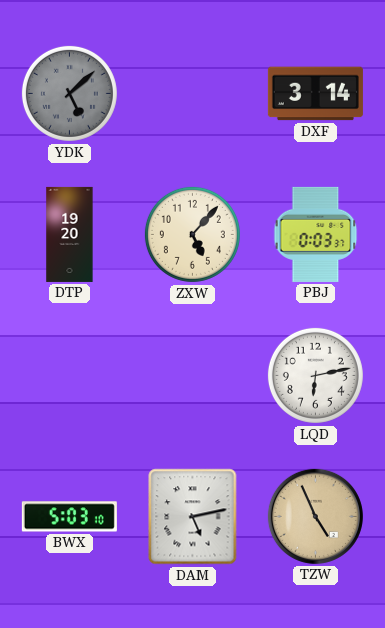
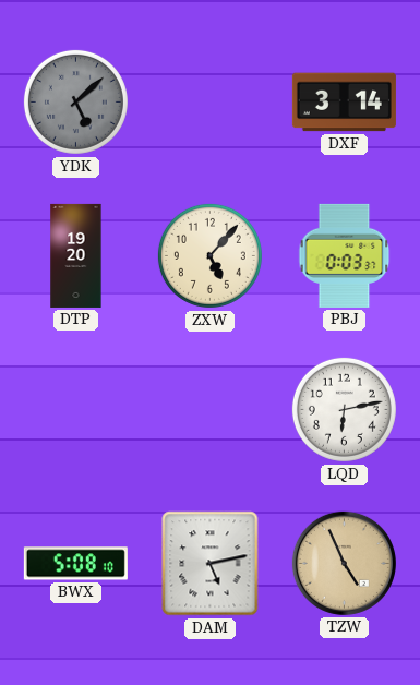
BWX: 5:03 -> 5:08 (75, 564)
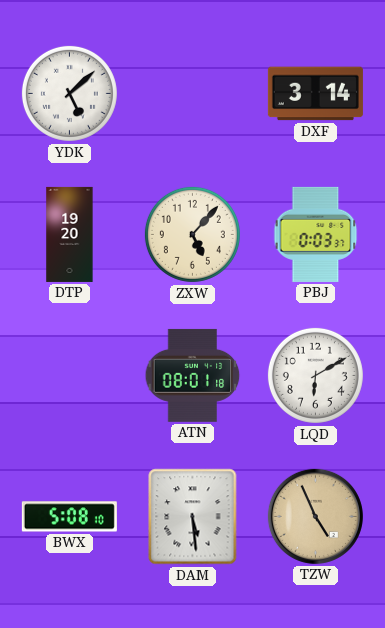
YDK dial: grey -> white (69, 93)
ATN: none -> 08:01 (193, 375)
LQD: 6:13 -> 6:10 (315, 375)
DAM: 5:13 -> 5:29 (193, 517)
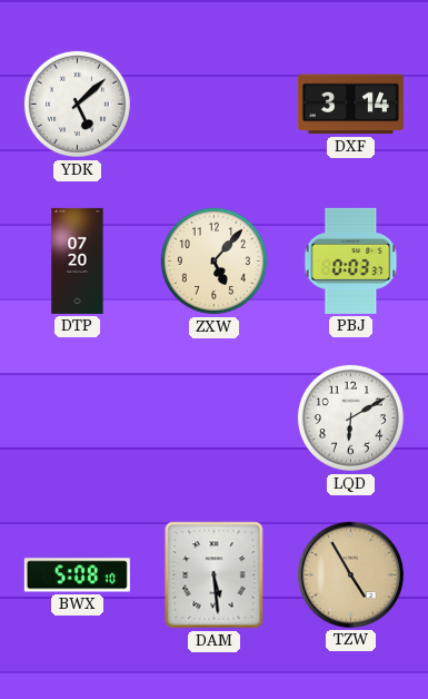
DTP: 19:20 -> 07:20 (78, 260)
ATN: 08:01 -> none (193, 375)
TZW: 4:56 -> 4:55 (350, 574)
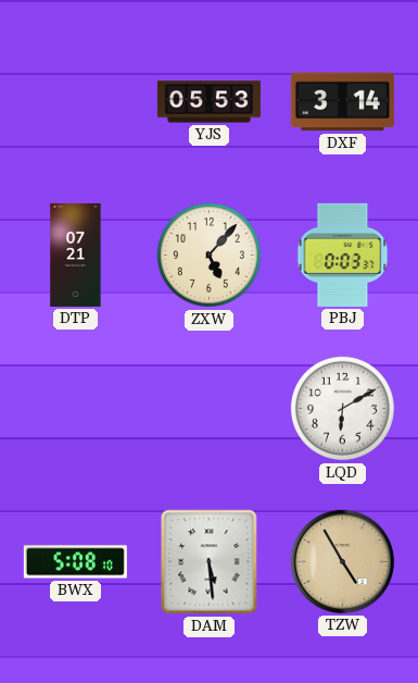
YDK: 5:08 -> none (77, 104)
YJS: none -> 05:53 (208, 102)
DTP: 07:20 -> 07:21 (76, 254)
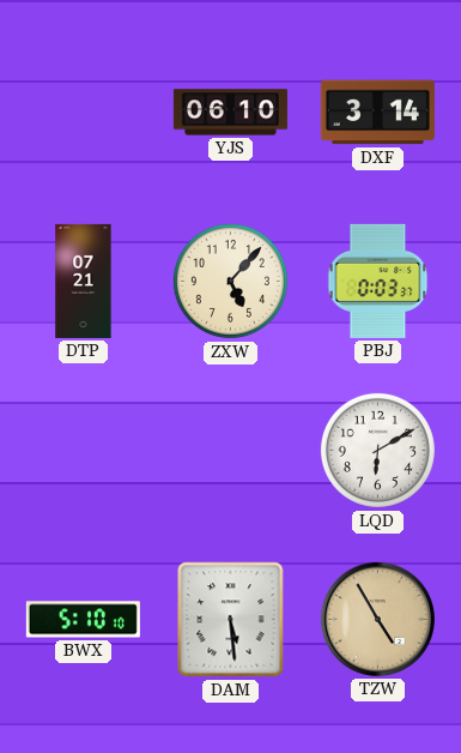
YJS: 05:53 -> 06:10 (230, 113)
BWX: 5:08 -> 5:10 (83, 620)
